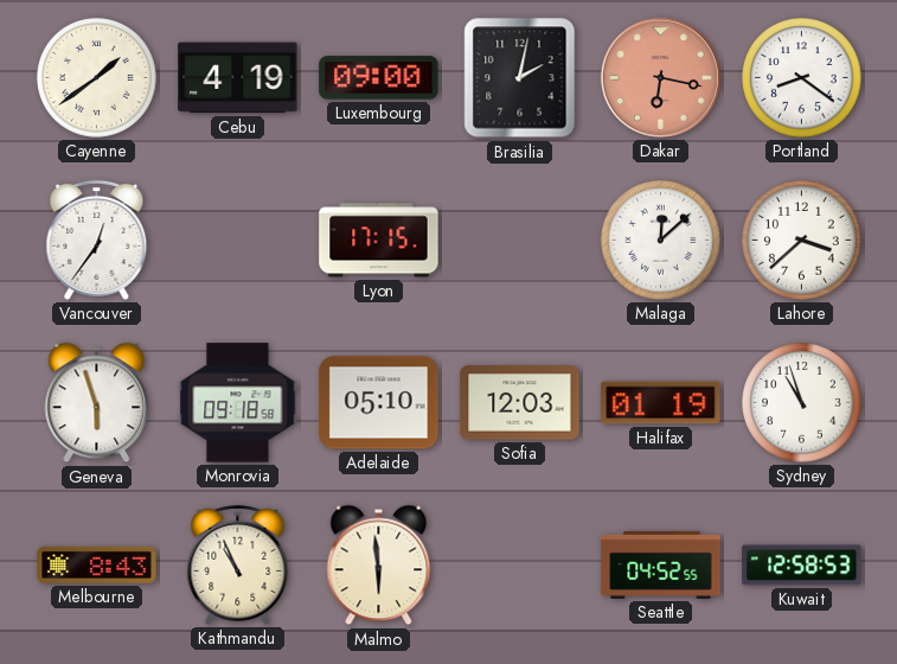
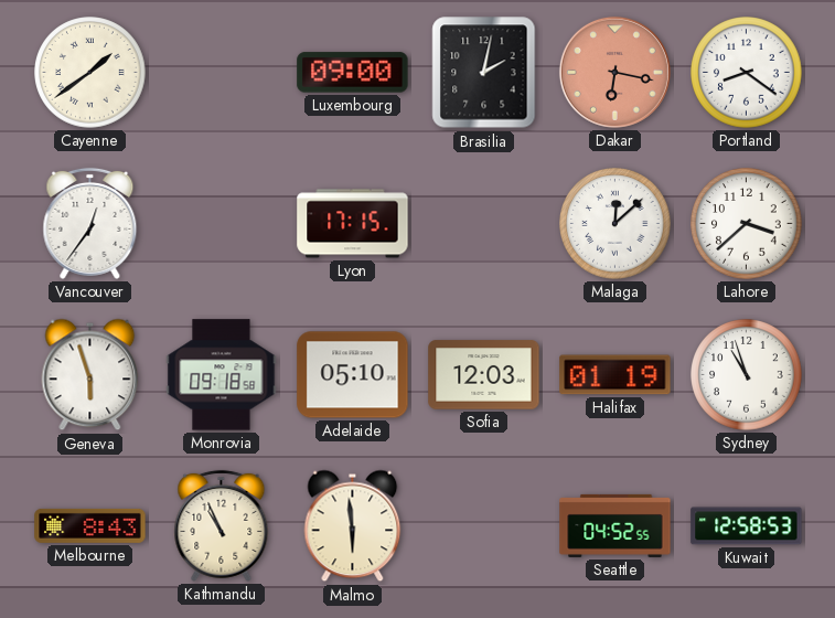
Cebu: 4:19 -> none (238, 78)
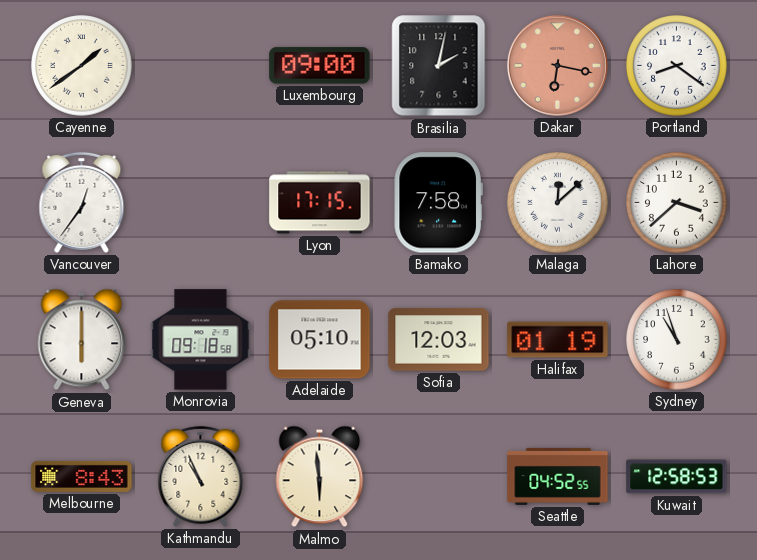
Bamako: none -> 7:58 (438, 203)
Geneva: 5:57 -> 6:00 (82, 340)
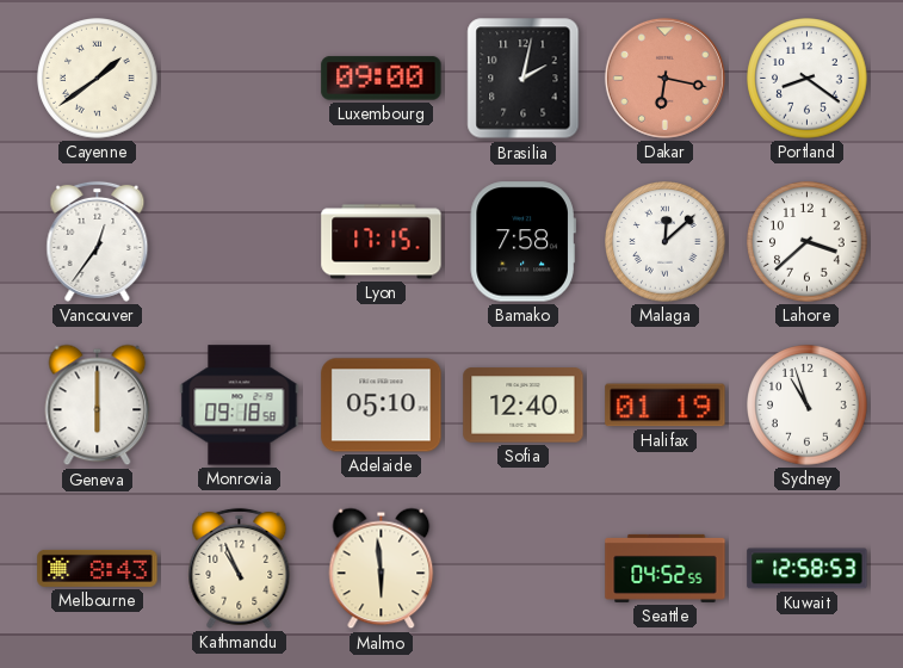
Sofia: 12:03 -> 12:40 (524, 406)
